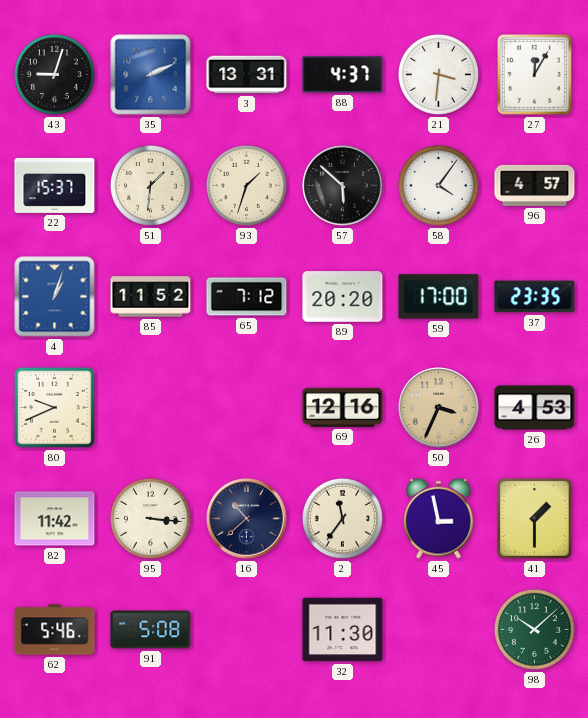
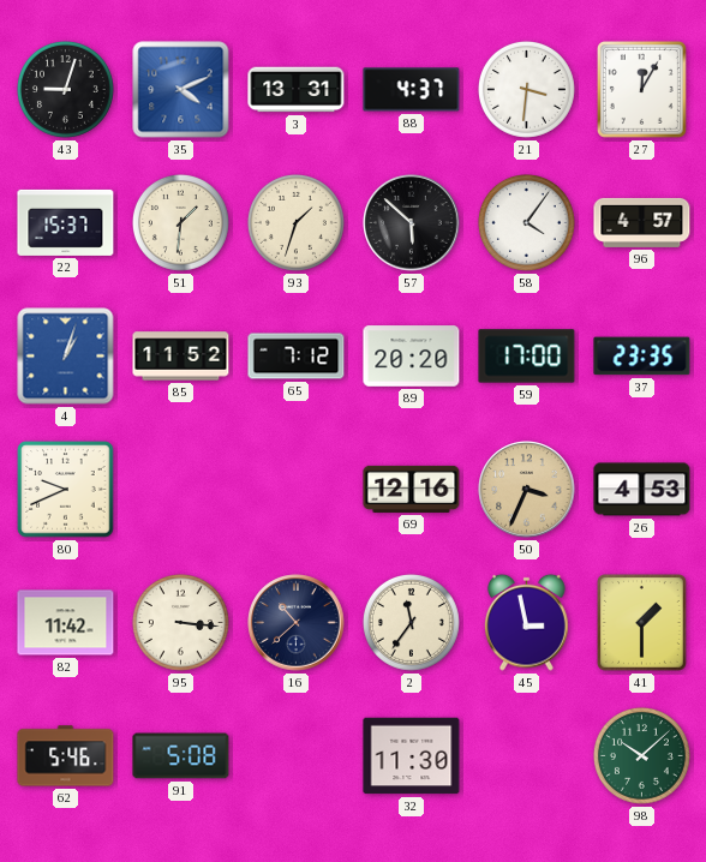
35: 2:11 -> 4:11 (181, 90)
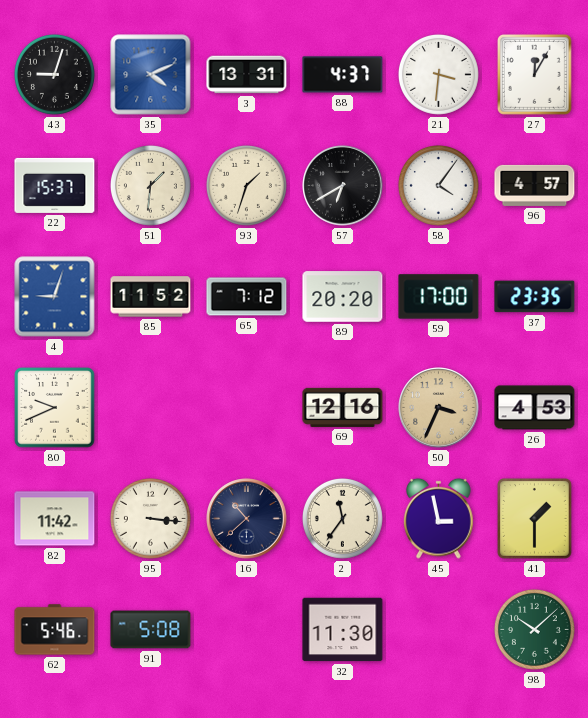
57: 5:52 -> 6:40 (343, 186)
4: 1:03 -> 9:03 (55, 297)
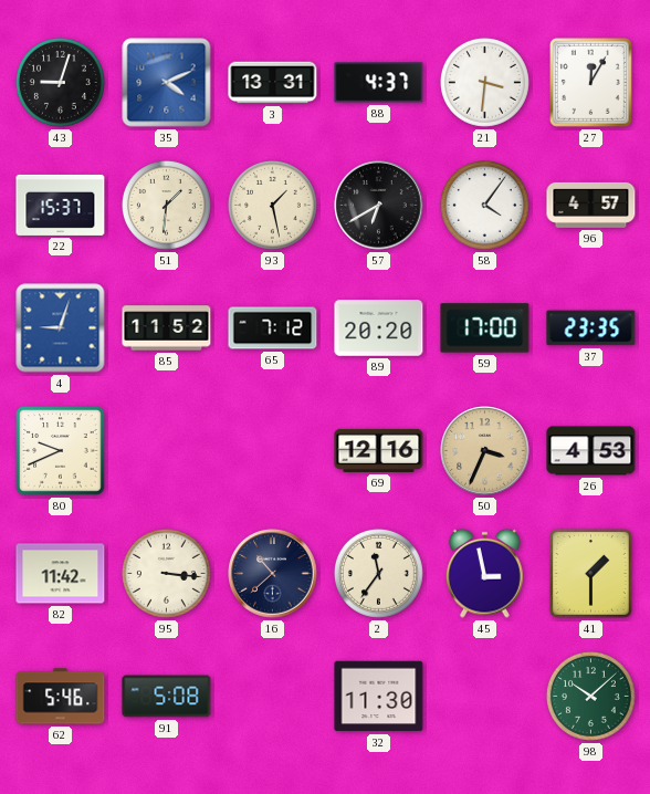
93: 1:33 -> 1:28 (272, 205)
